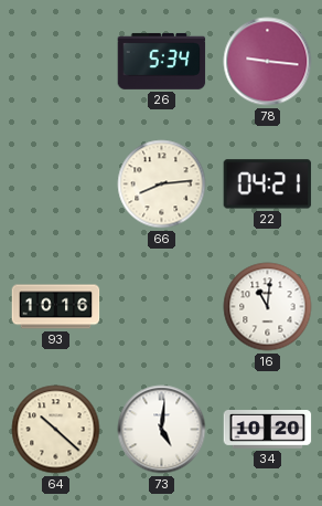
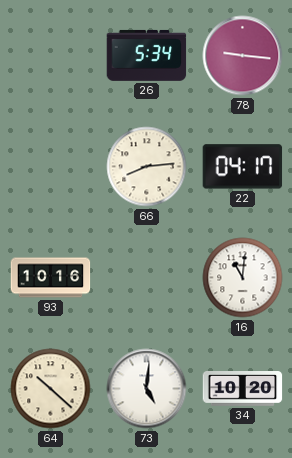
22: 04:21 -> 04:17 (243, 167)
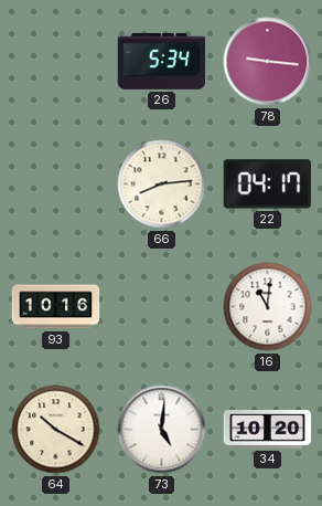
64: 10:22 -> 10:20 (56, 430)
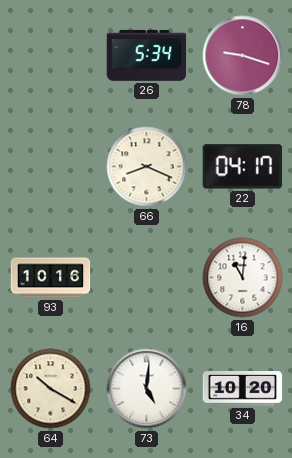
78: 9:16 -> 9:18 (243, 56)
66: 8:14 -> 8:19 (147, 167)
